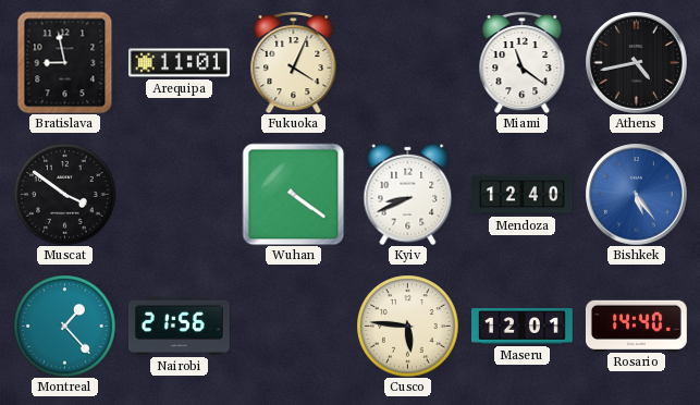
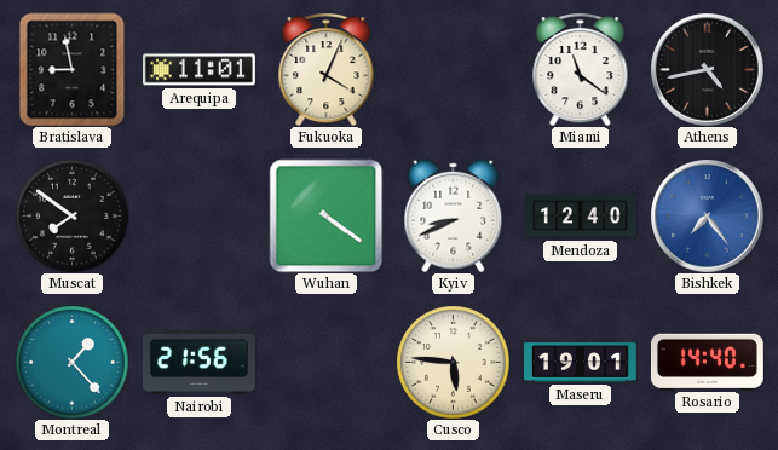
Muscat: 3:51 -> 7:51 (71, 215)
Bishkek: 5:24 -> 7:24 (707, 215)
Maseru: 12:01 -> 19:01 (581, 363)
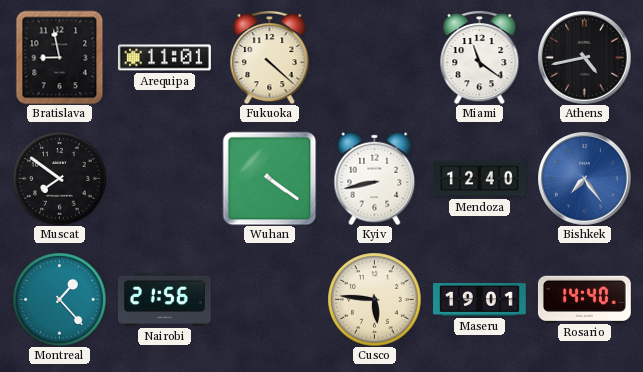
Fukuoka: 4:04 -> 4:22 (270, 57)
Kyiv: 8:41 -> 8:43 (375, 178)
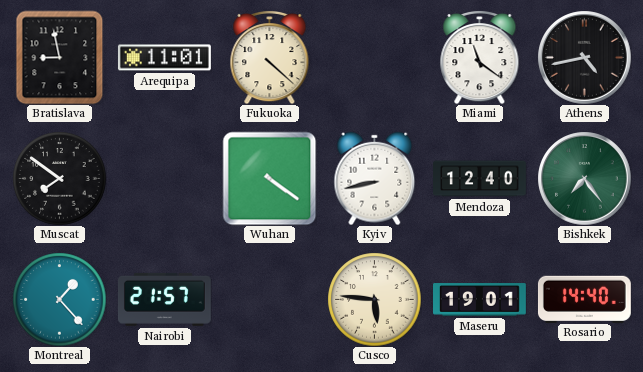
Bishkek dial: blue -> green (584, 178)
Nairobi: 21:56 -> 21:57 (164, 299)
